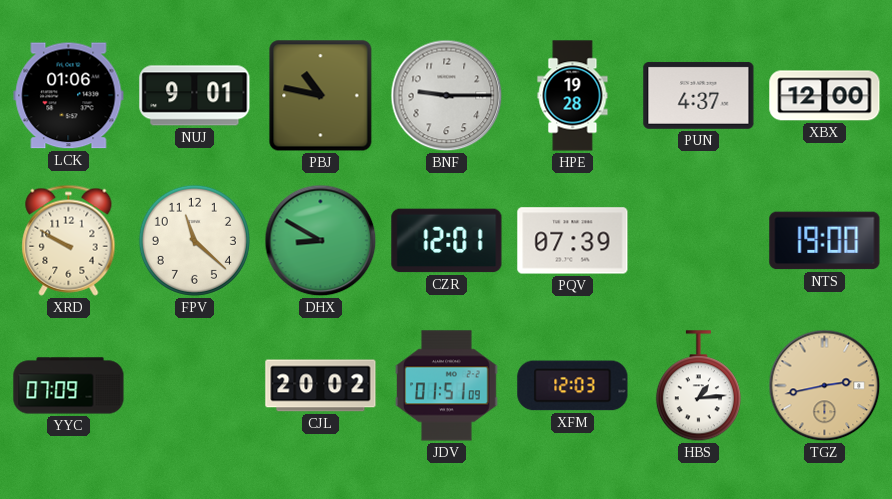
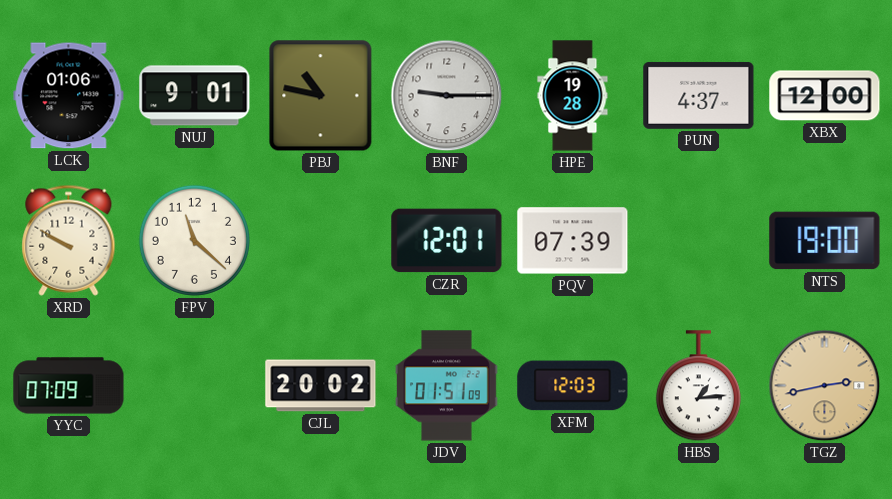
DHX: 8:50 -> none (321, 241)
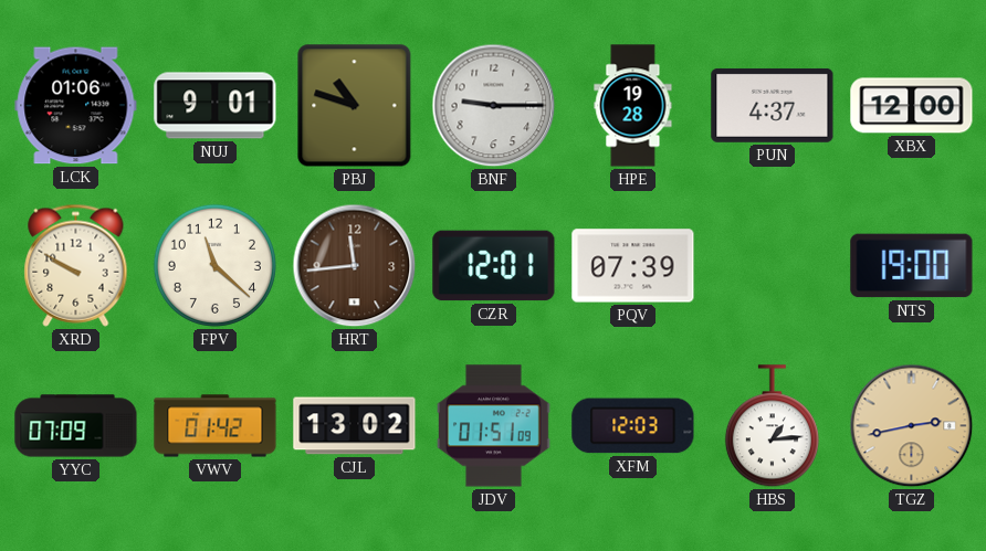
PBJ: 10:47 -> 10:48 (355, 106)
HRT: none -> 11:44 (355, 266)
VWV: none -> 01:42 (216, 426)
CJL: 20:02 -> 13:02 (355, 426)
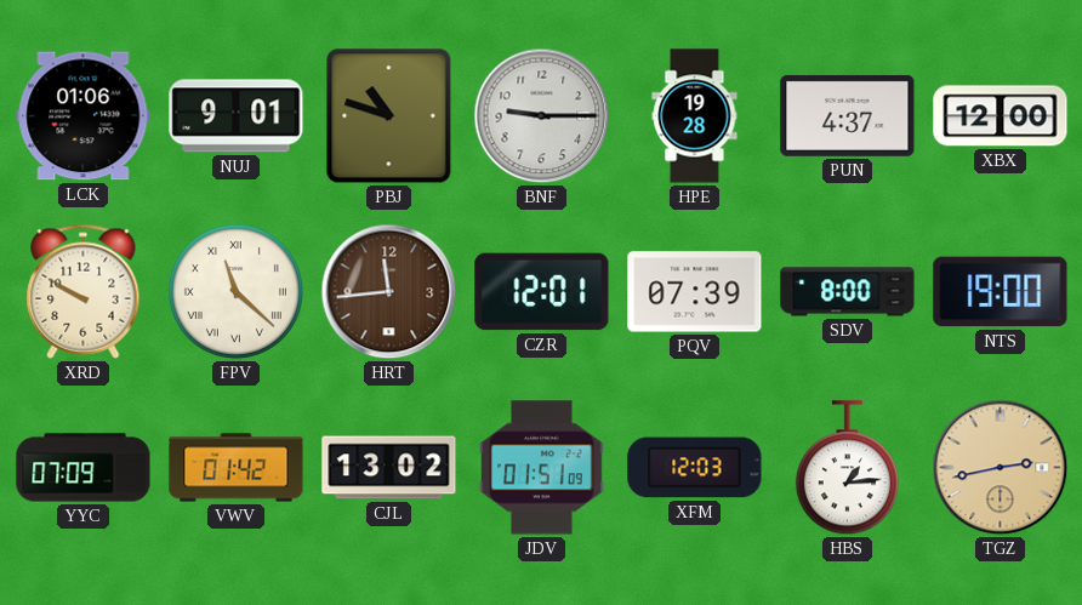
FPV numerals: Arabic -> Roman (235, 291)
SDV: none -> 8:00 (848, 292)
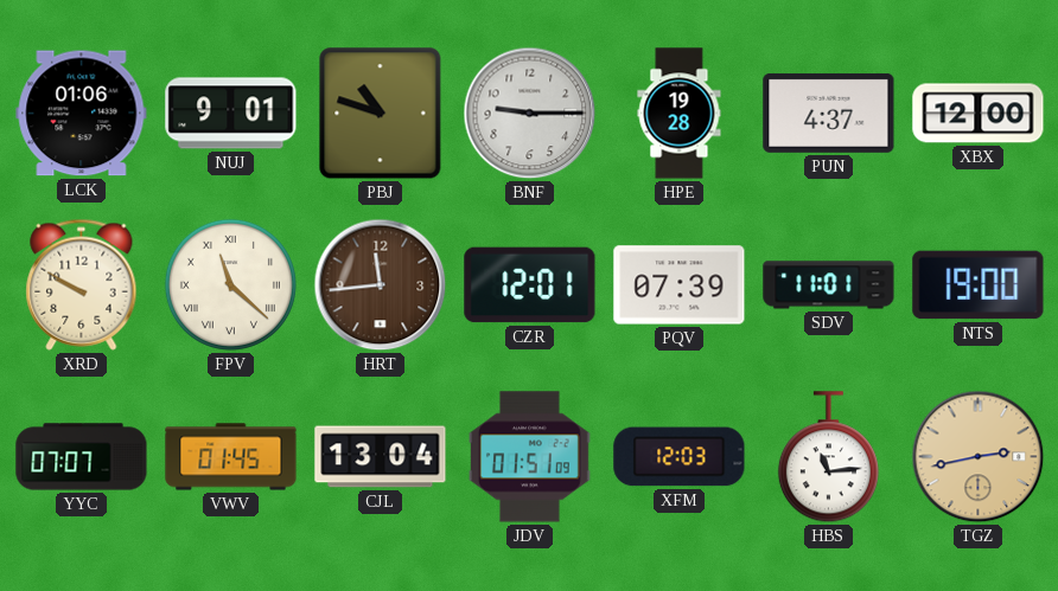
SDV: 8:00 -> 11:01 (829, 285)
YYC: 07:09 -> 07:07 (82, 457)
VWV: 01:42 -> 01:45 (231, 457)
CJL: 13:02 -> 13:04 (381, 457)
HBS: 1:14 -> 11:14 (828, 457)
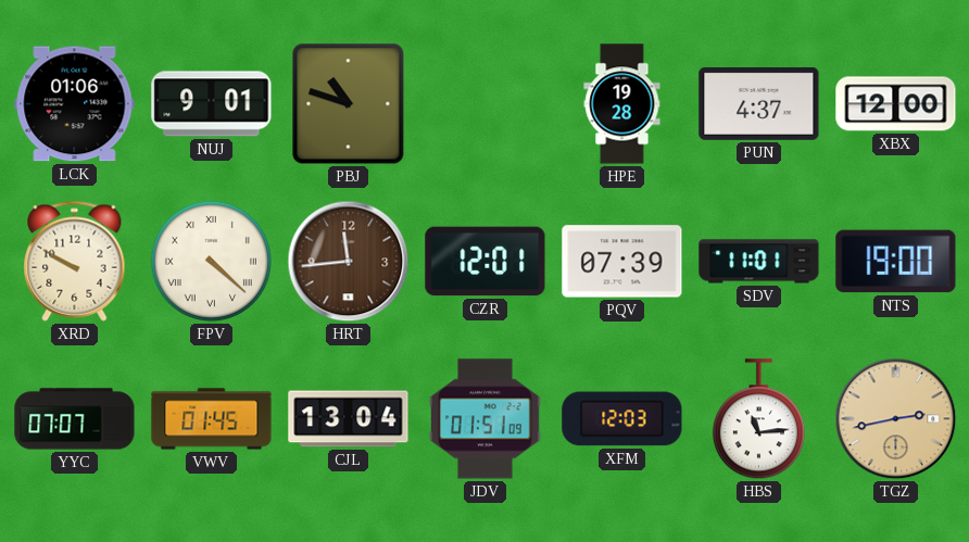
BNF: 9:15 -> none (530, 114)
FPV: 11:22 -> 4:22 (211, 261)
